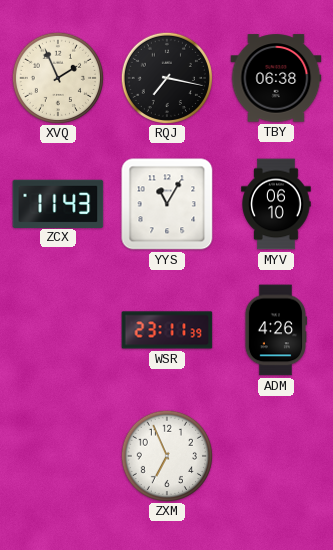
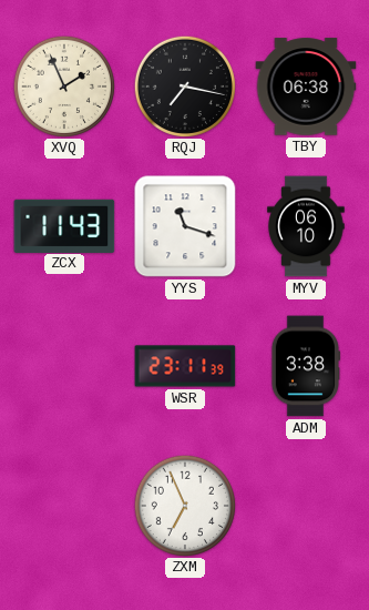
YYS: 11:05 -> 11:18 (185, 226)
ADM: 4:26 -> 3:38 (305, 366)
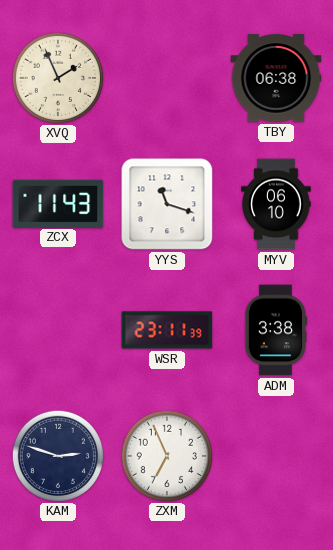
RQJ: 7:17 -> none (184, 85)
KAM: none -> 2:48 (57, 455)
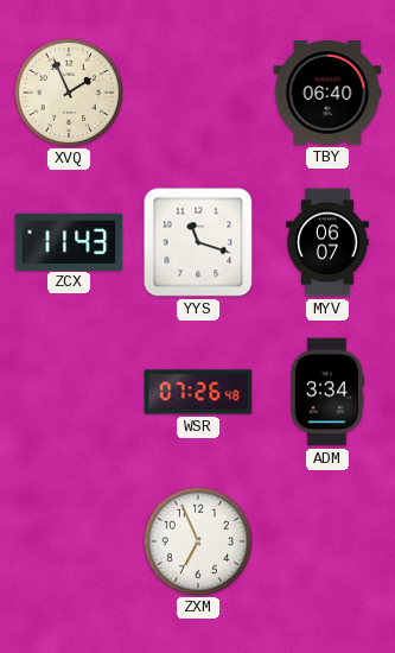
TBY: 06:38 -> 06:40 (327, 93)
MYV: 06:10 -> 06:07 (327, 242)
WSR: 23:11 -> 07:26 (198, 392)
ADM: 3:38 -> 3:34 (326, 392)
KAM: 2:48 -> none (57, 455)
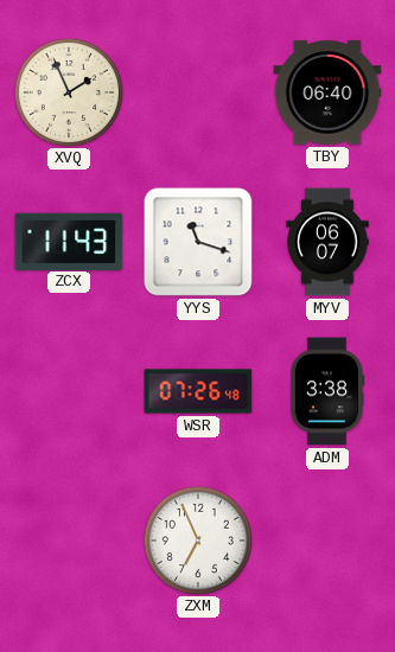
ADM: 3:34 -> 3:38 (326, 391)
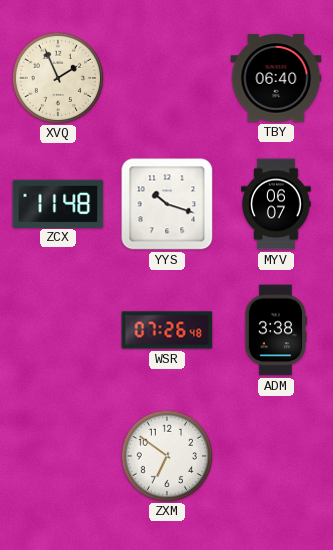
ZCX: 11:43 -> 11:48 (58, 203)
YYS: 11:18 -> 10:18 (167, 204)
ZXM: 6:56 -> 6:51 (166, 455)
